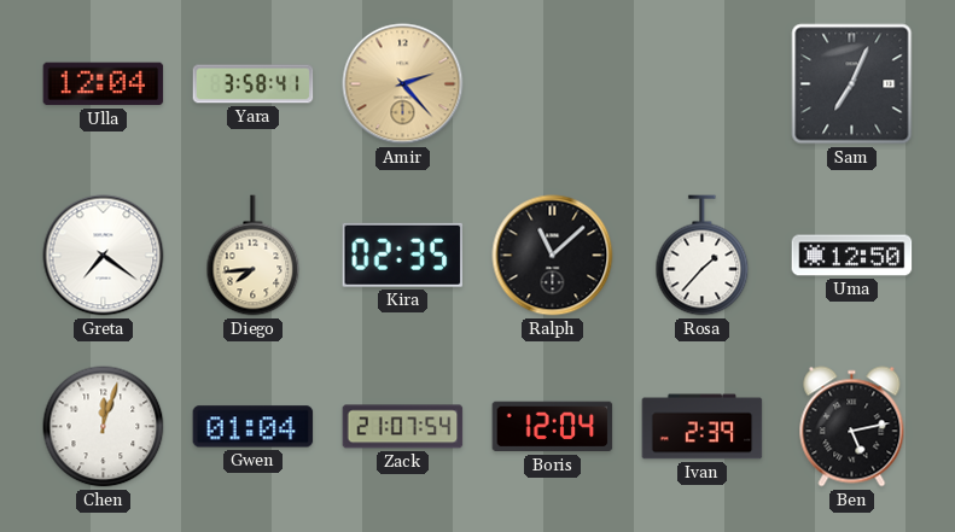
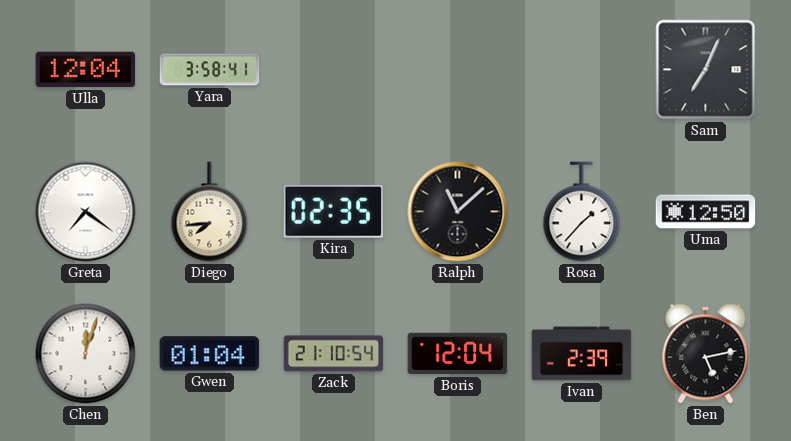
Amir: 2:23 -> none (403, 84)
Zack: 21:07 -> 21:10 (334, 354)
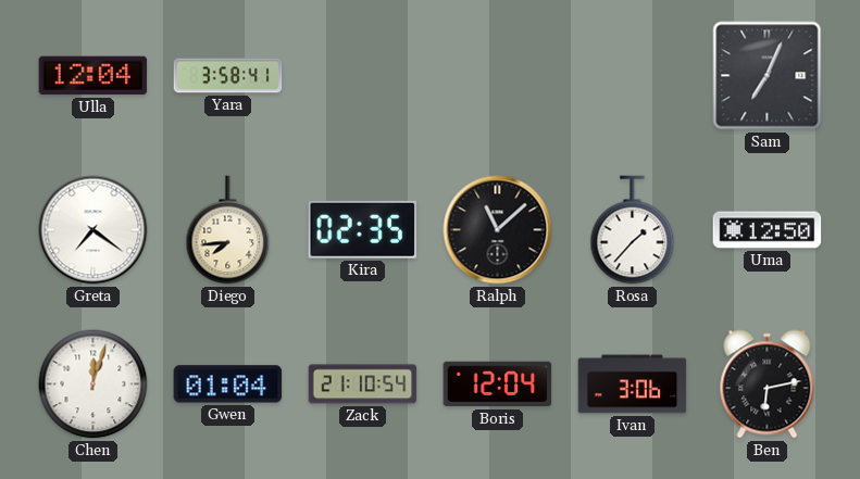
Ivan: 2:39 -> 3:06 (633, 385)
Ben: 5:13 -> 6:13 (768, 385)
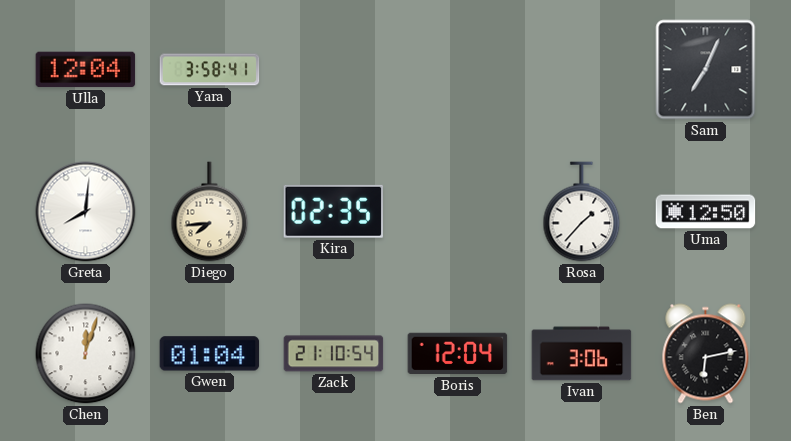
Greta: 7:21 -> 8:01 (86, 212)
Ralph: 11:08 -> none (498, 230)
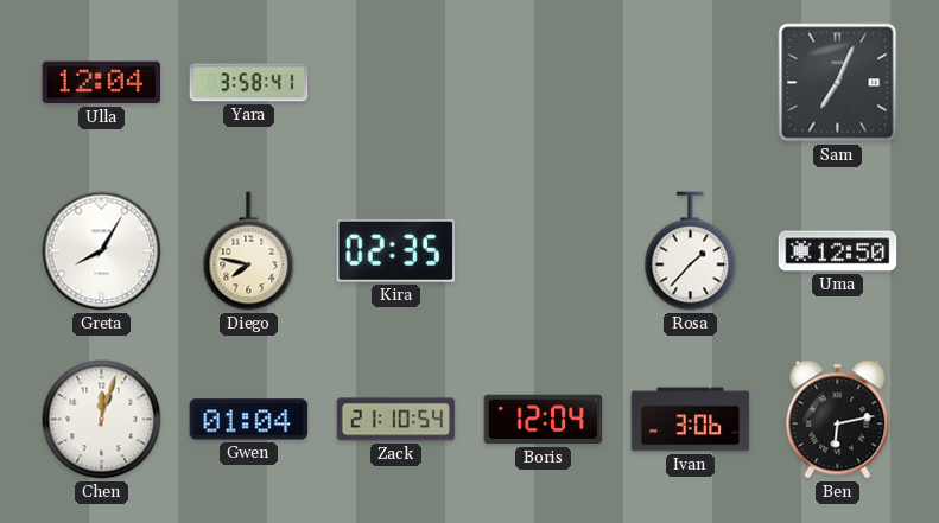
Greta: 8:01 -> 8:05 (102, 251)
Diego: 7:44 -> 7:47 (249, 251)
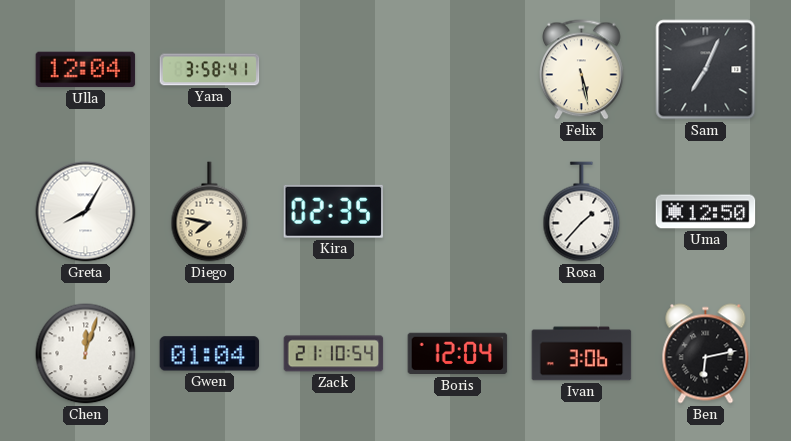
Felix: none -> 5:28 (582, 70)
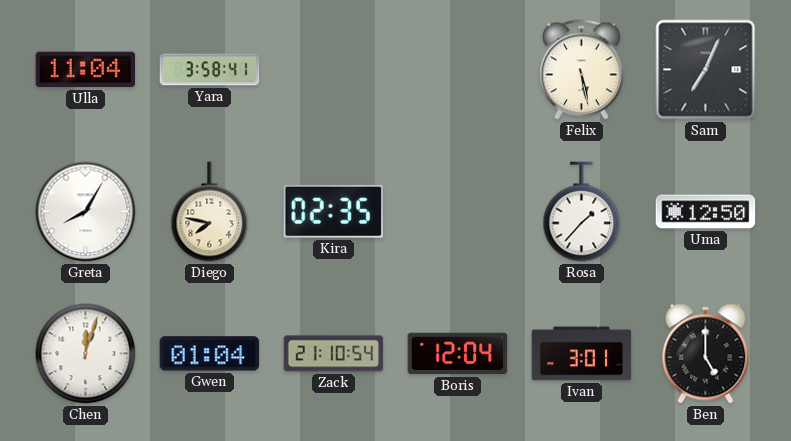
Ulla: 12:04 -> 11:04 (86, 70)
Ivan: 3:06 -> 3:01 (582, 354)
Ben: 6:13 -> 5:00 (706, 354)
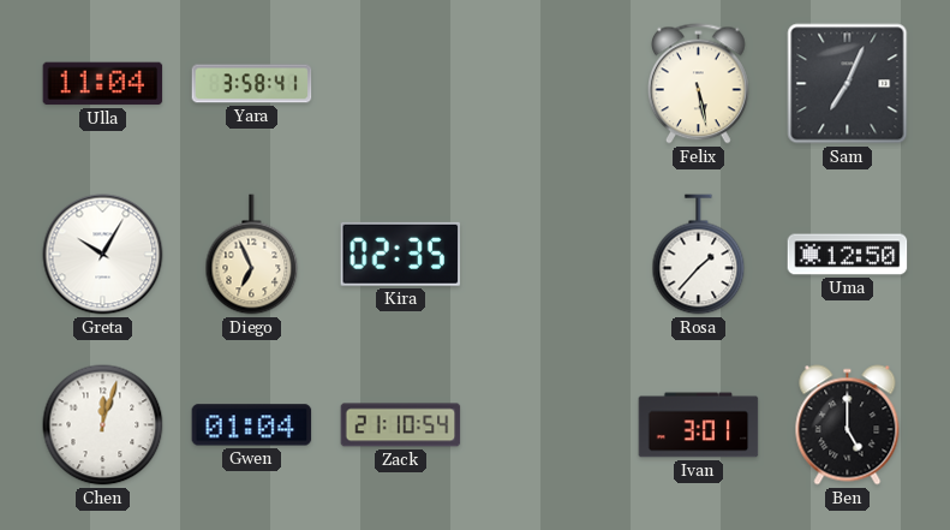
Greta: 8:05 -> 10:05 (103, 255)
Diego: 7:47 -> 6:56 (252, 255)
Boris: 12:04 -> none (458, 354)
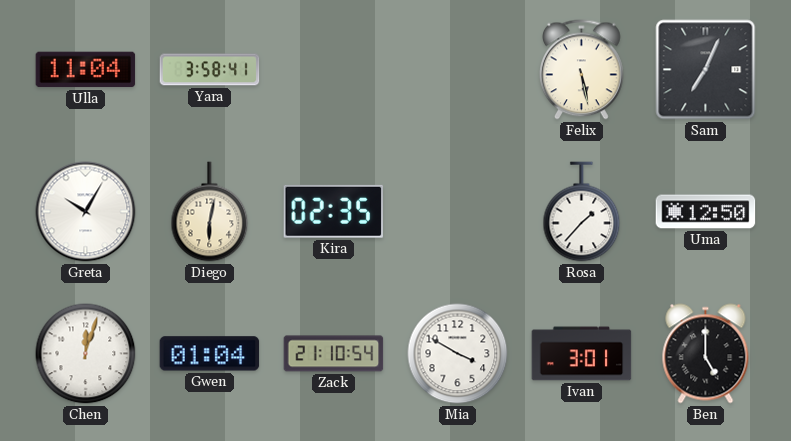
Diego: 6:56 -> 6:02 (210, 212)
Mia: none -> 3:50 (458, 354)
